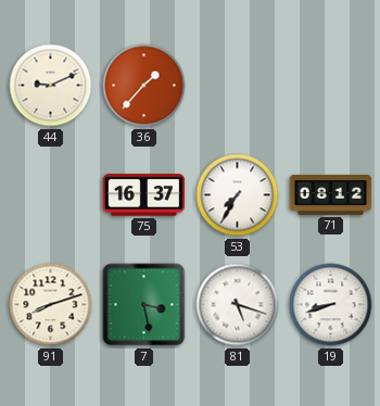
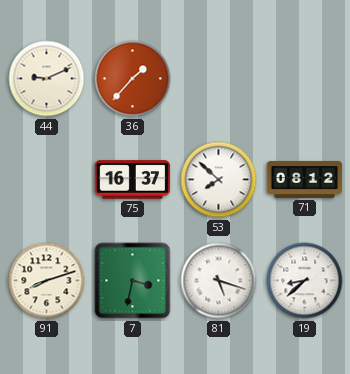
53: 7:35 -> 7:52 (219, 180)
7: 3:28 -> 3:32 (133, 281)
19: 8:42 -> 8:38 (305, 281)
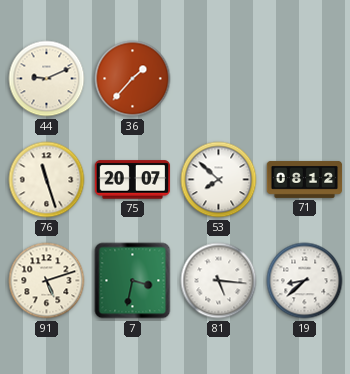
76: none -> 11:27 (47, 180)
75: 16:37 -> 20:07 (133, 180)
91: 8:12 -> 5:12 (47, 281)
81: 5:18 -> 5:16 (219, 281)
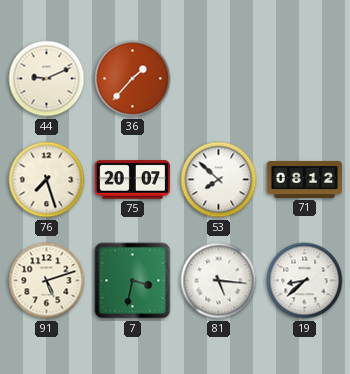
76: 11:27 -> 7:27 (47, 180)
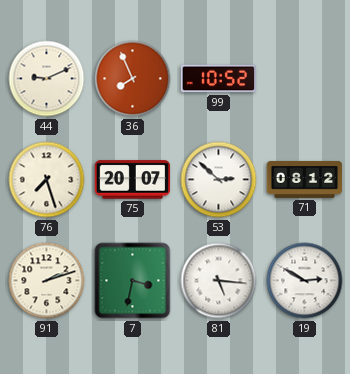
36: 1:37 -> 7:56 (133, 79)
99: none -> 10:52 (218, 79)
53: 7:52 -> 2:52 (219, 180)
91: 5:12 -> 2:12 (47, 281)
19: 8:38 -> 2:50 (305, 281)
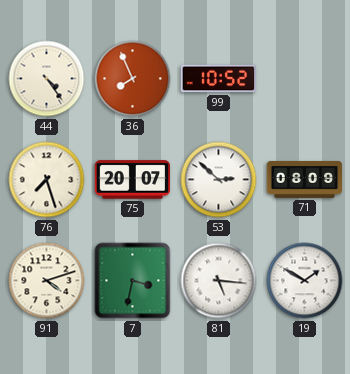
44: 9:11 -> 4:24 (47, 79)
71: 08:12 -> 08:09 (305, 179)
91: 2:12 -> 4:12 (47, 281)
19: 2:50 -> 1:50 (305, 281)
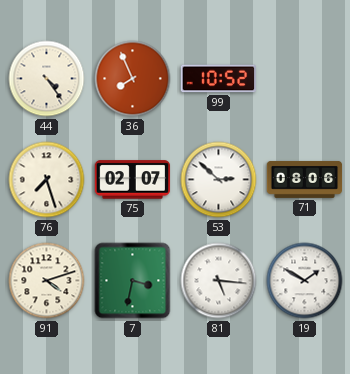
75: 20:07 -> 02:07 (133, 180)
71: 08:09 -> 08:06 (305, 179)
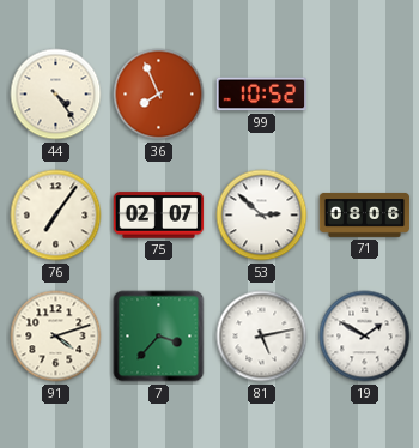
76: 7:27 -> 7:06 (56, 216)
7: 3:32 -> 3:37 (159, 337)
81: 5:16 -> 5:13 (262, 337)
